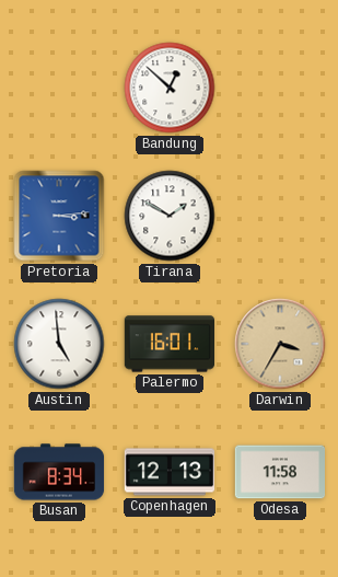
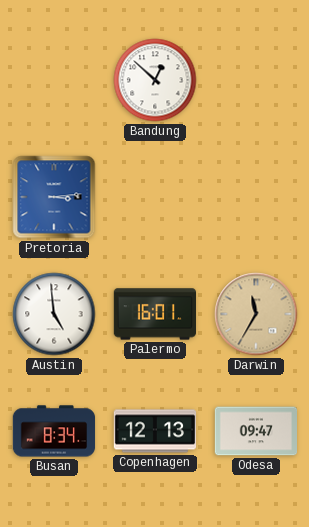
Tirana: 1:50 -> none (170, 216)
Darwin: 3:35 -> 11:35 (256, 314)
Odesa: 11:58 -> 09:47 (255, 431)
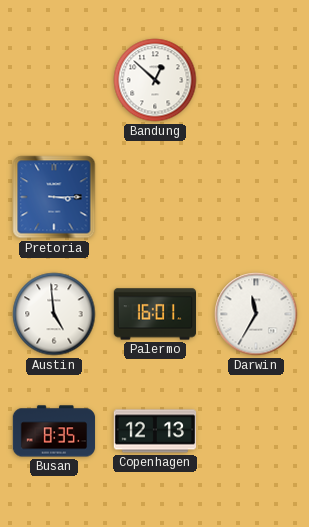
Pretoria: 3:14 -> 3:15 (54, 197)
Darwin dial: champagne -> white (256, 314)
Busan: 8:34 -> 8:35 (54, 431)
Odesa: 09:47 -> none (255, 431)
